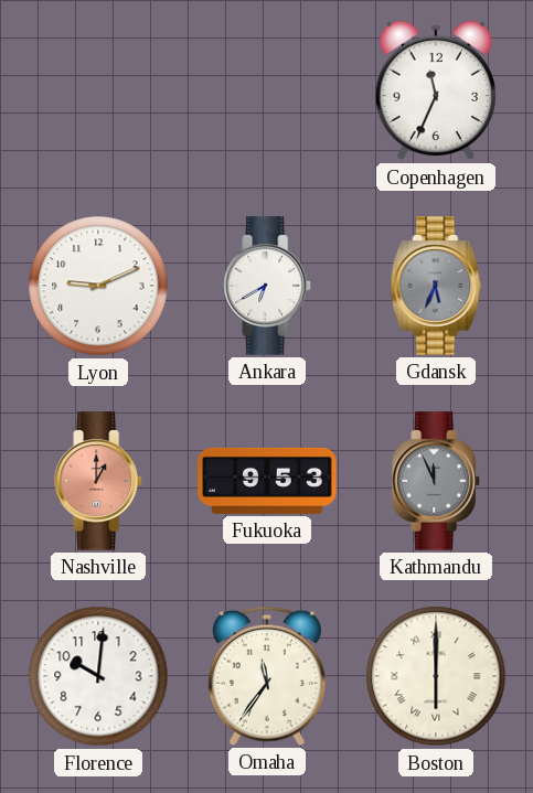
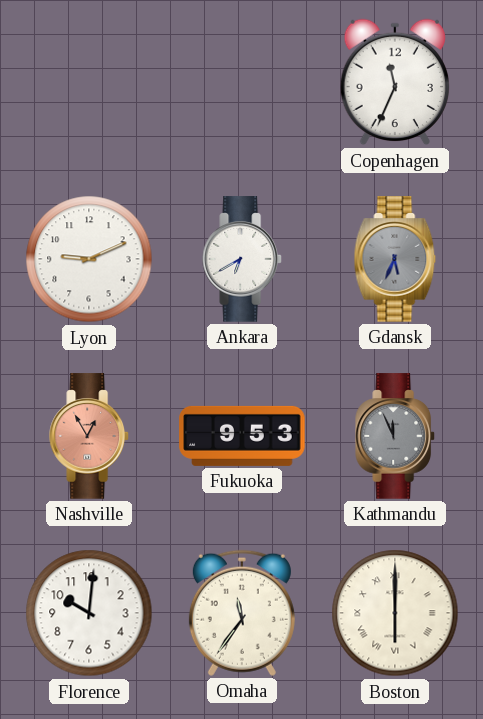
Nashville: 1:00 -> 12:55 (90, 436)
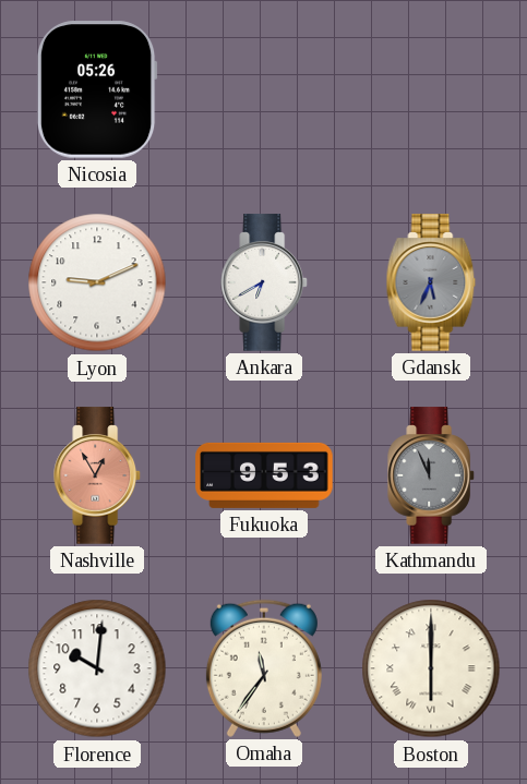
Nicosia: none -> 05:26 (97, 89)
Copenhagen: 11:34 -> none (394, 82)
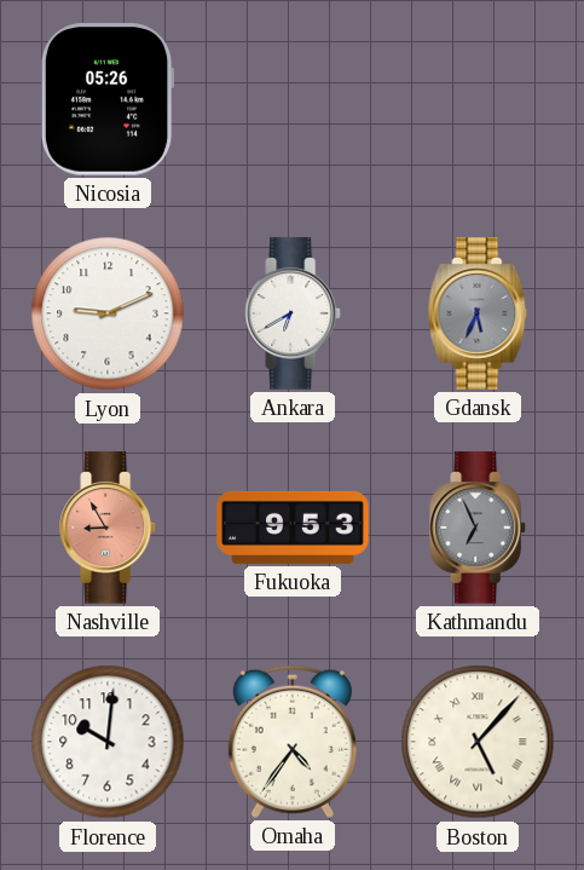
Nashville: 12:55 -> 8:55 (109, 528)
Kathmandu: 11:56 -> 6:56 (479, 528)
Omaha: 11:36 -> 4:36 (293, 742)
Boston: 6:00 -> 5:07 (478, 742)
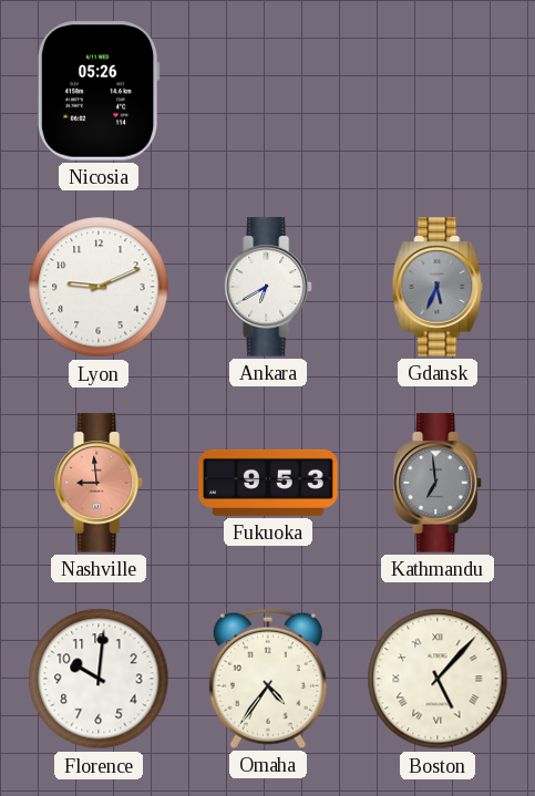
Nashville: 8:55 -> 8:59 (100, 483)
Kathmandu: 6:56 -> 6:59 (439, 483)
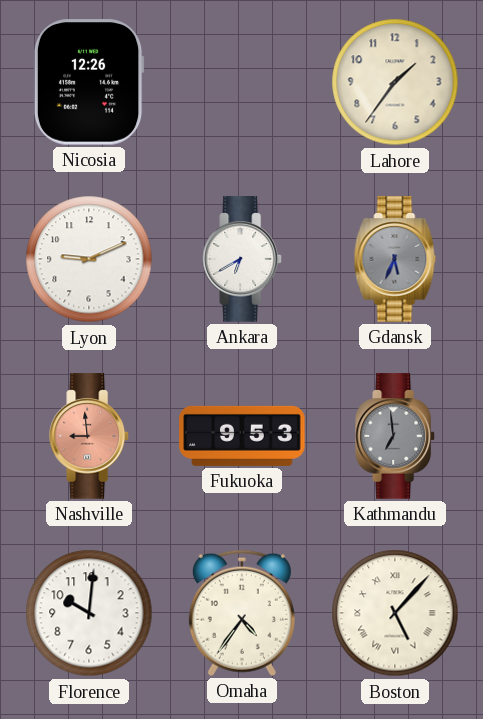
Nicosia: 05:26 -> 12:26 (89, 82)
Lahore: none -> 1:36 (395, 82)
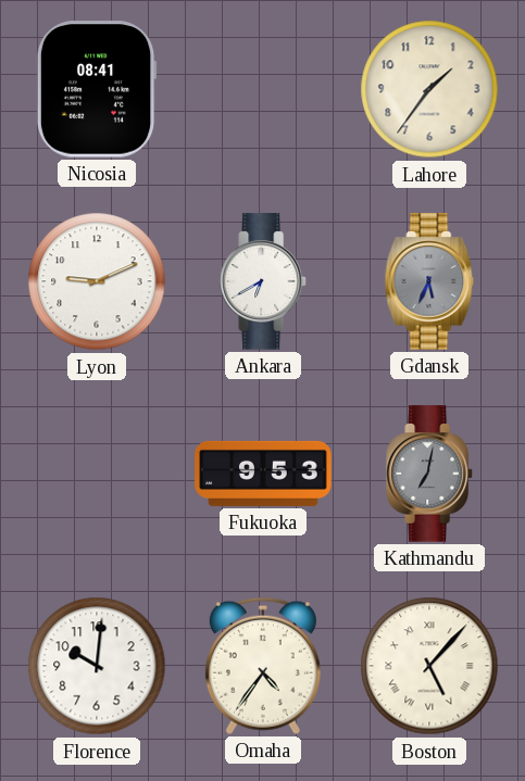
Nicosia: 12:26 -> 08:41 (97, 89)
Nashville: 8:59 -> none (90, 436)
Kathmandu: 6:59 -> 7:02 (430, 474)
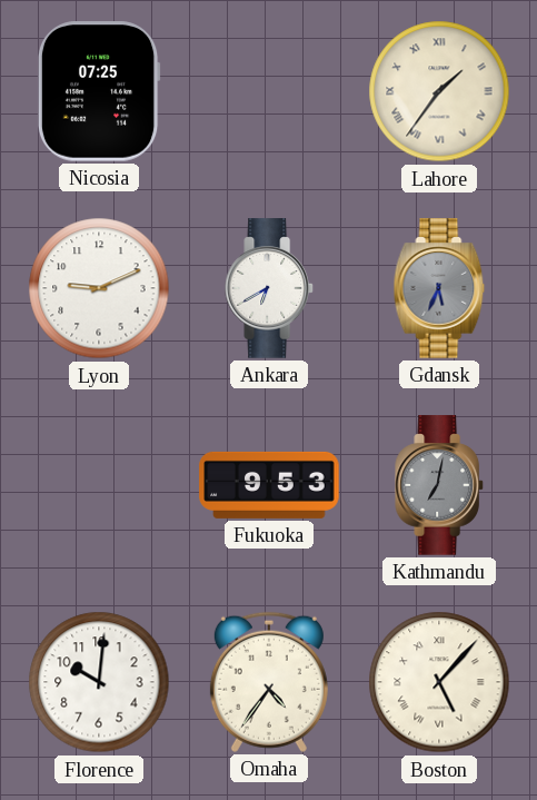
Nicosia: 08:41 -> 07:25 (99, 91)
Lahore numerals: Arabic -> Roman (439, 91)
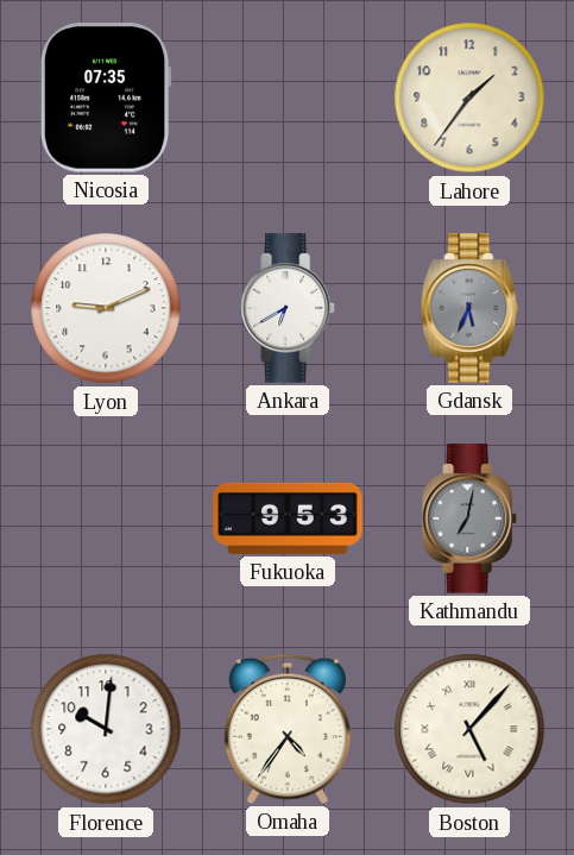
Nicosia: 07:25 -> 07:35 (106, 98)
Lahore numerals: Roman -> Arabic (469, 98)
